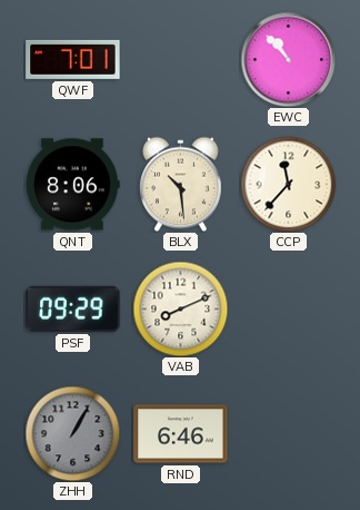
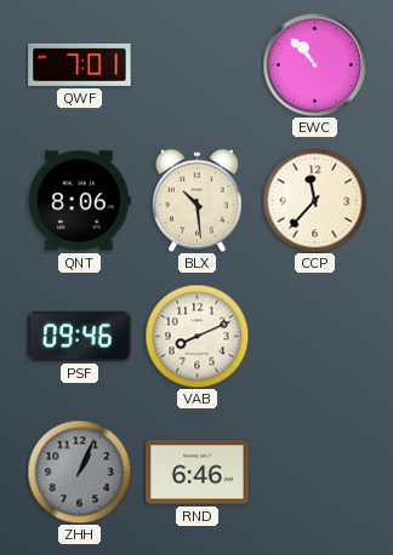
PSF: 09:29 -> 09:46 (80, 336)
ZHH: 1:05 -> 1:04 (79, 471)
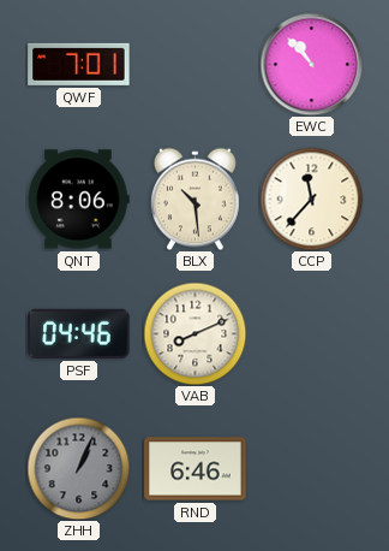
PSF: 09:46 -> 04:46 (79, 333)
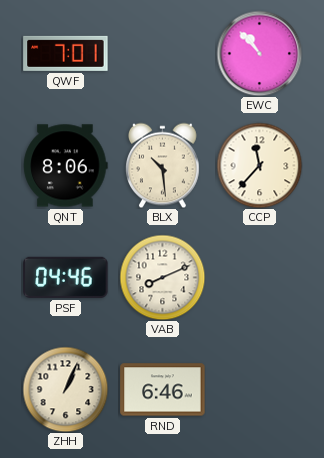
ZHH dial: grey -> cream (65, 389)
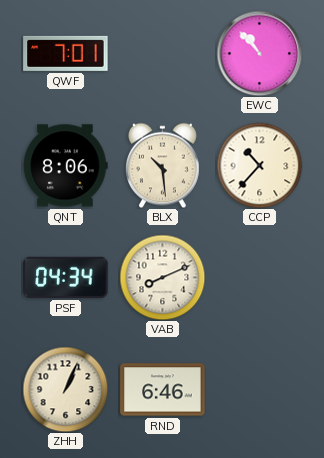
CCP: 11:37 -> 10:37 (259, 165)
PSF: 04:46 -> 04:34 (66, 277)
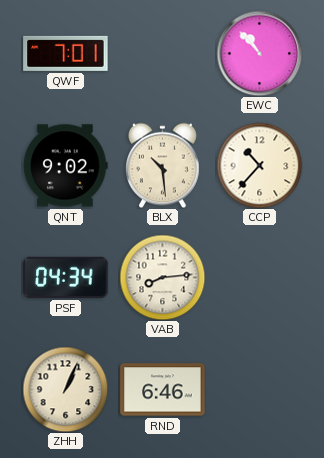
QNT: 8:06 -> 9:02 (66, 166)
VAB: 8:11 -> 8:14 (162, 277)
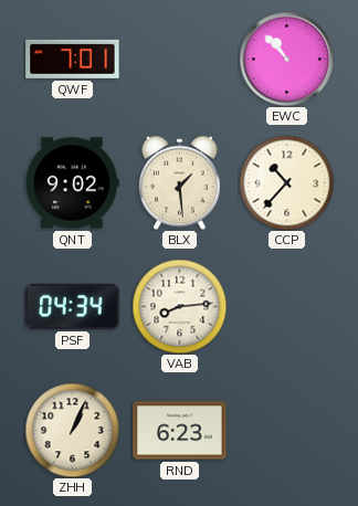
BLX: 10:29 -> 1:29 (180, 182)
RND: 6:46 -> 6:23 (180, 431)
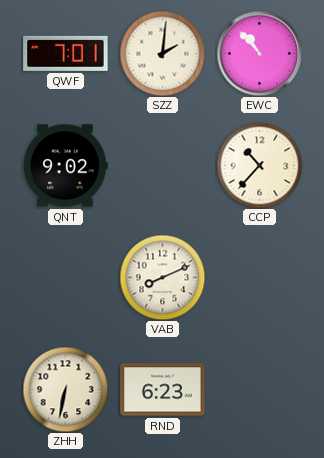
SZZ: none -> 2:01 (162, 53)
BLX: 1:29 -> none (180, 182)
PSF: 04:34 -> none (73, 306)
VAB: 8:14 -> 8:11 (162, 277)
ZHH: 1:04 -> 6:32 (65, 389)
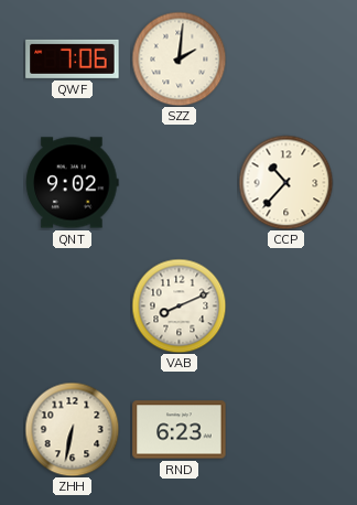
QWF: 7:01 -> 7:06 (73, 58)
EWC: 10:53 -> none (259, 53)
